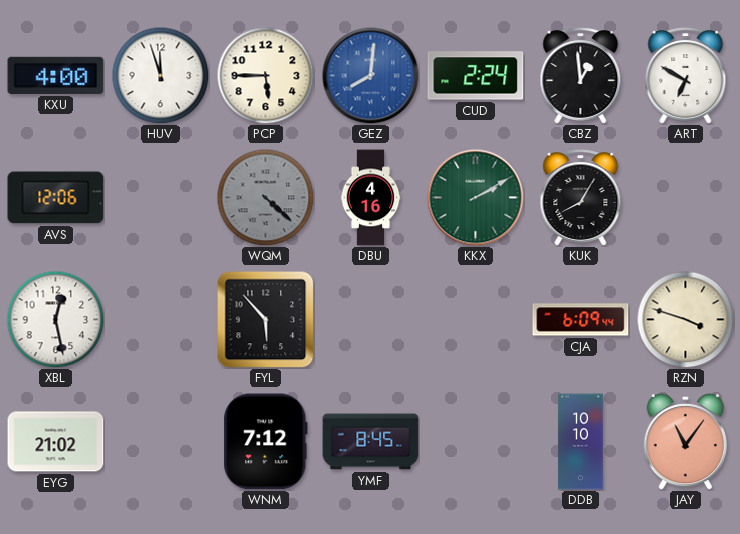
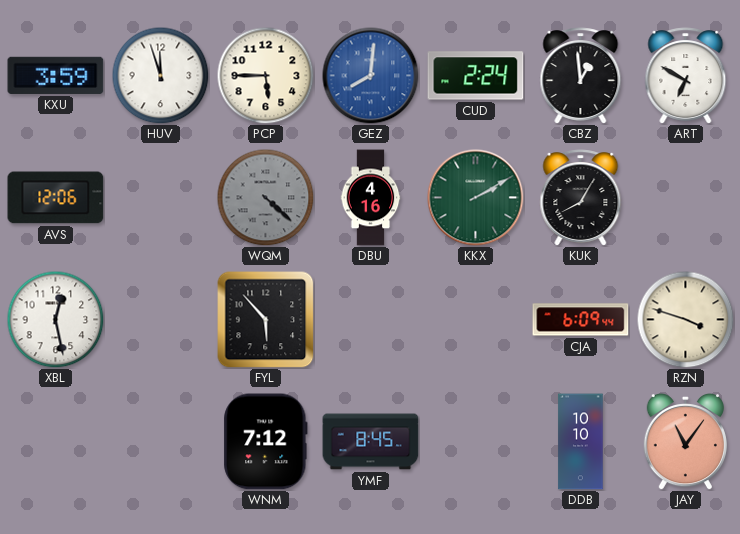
KXU: 4:00 -> 3:59 (56, 75)
EYG: 21:02 -> none (56, 442)
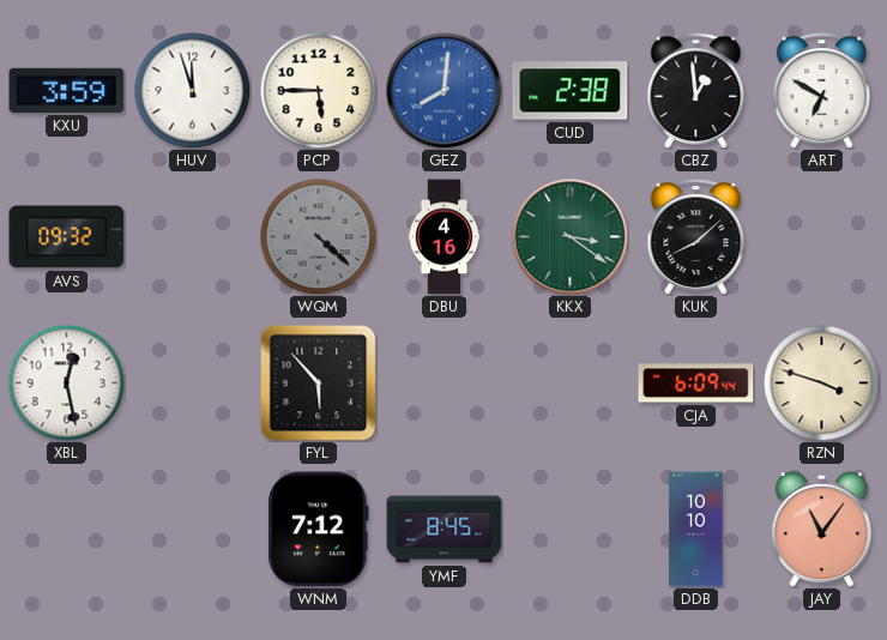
CUD: 2:24 -> 2:38 (571, 91)
AVS: 12:06 -> 09:32 (67, 237)
KKX: 2:10 -> 3:21 (571, 237)
KUK: 8:05 -> 8:08 (696, 237)
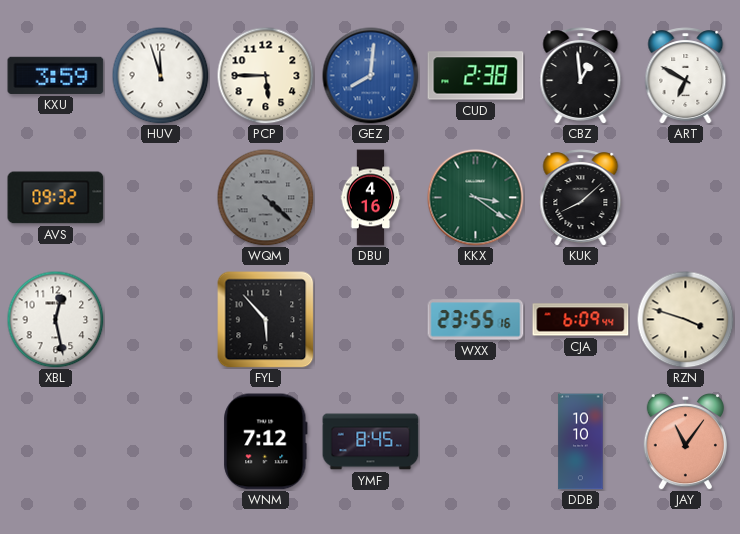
WXX: none -> 23:55 (476, 320)
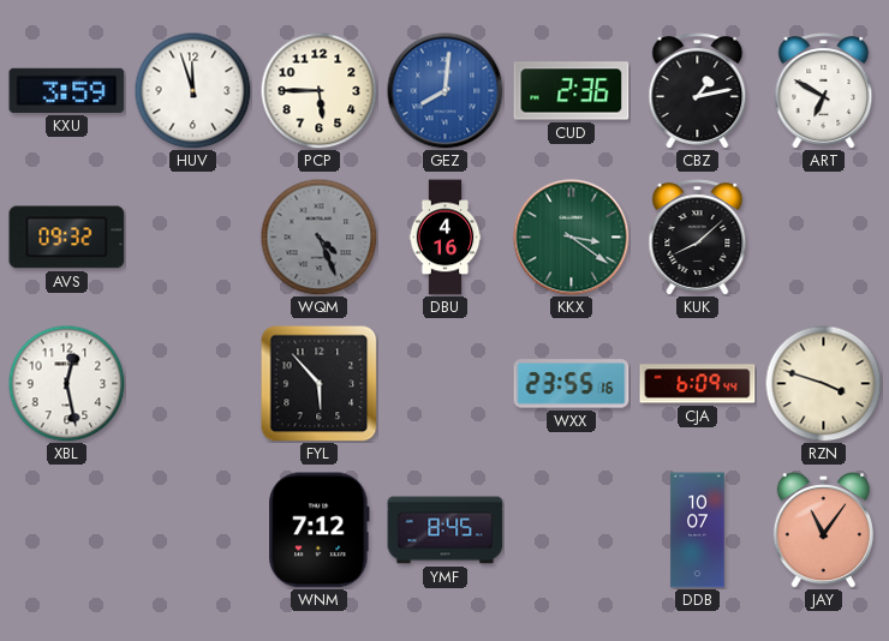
CUD: 2:38 -> 2:36 (572, 91)
CBZ: 12:59 -> 1:13 (698, 91)
WQM: 4:22 -> 4:26 (318, 236)
DDB: 10:10 -> 10:07 (698, 531)
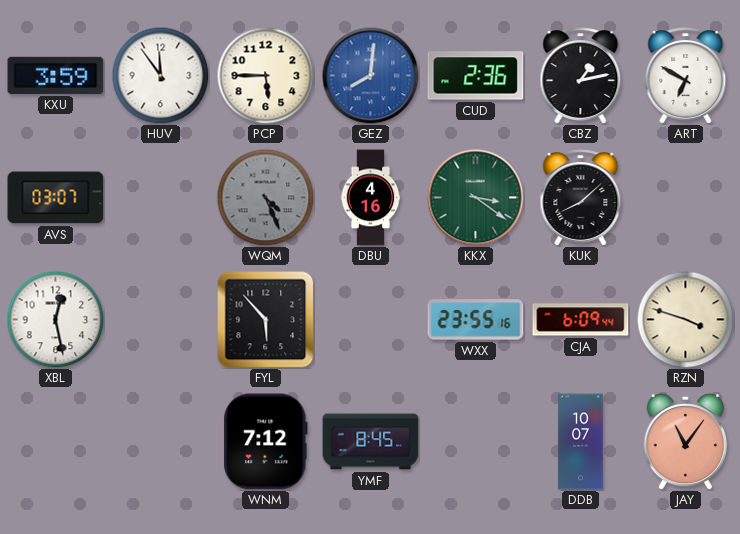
HUV: 11:57 -> 11:54 (160, 75)
AVS: 09:32 -> 03:07 (56, 198)
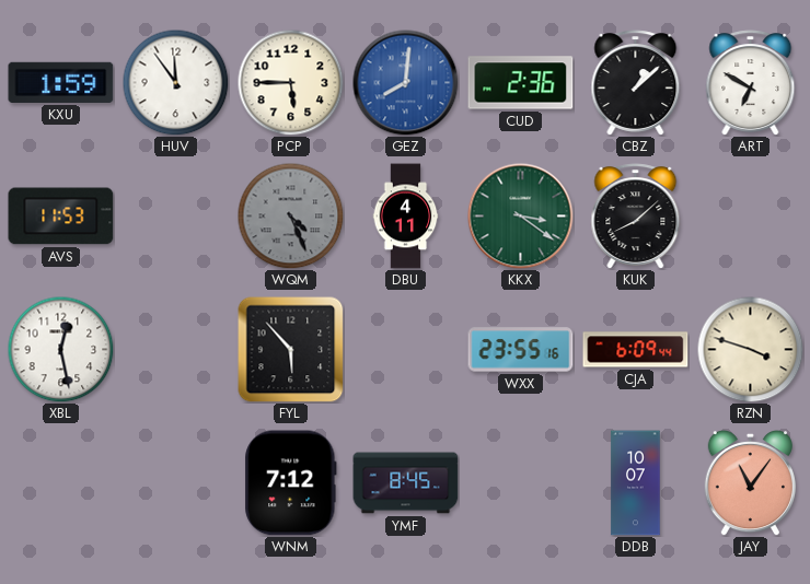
KXU: 3:59 -> 1:59 (61, 82)
CBZ: 1:13 -> 1:08 (636, 83)
AVS: 03:07 -> 11:53 (61, 217)
DBU: 4:16 -> 4:11 (406, 217)
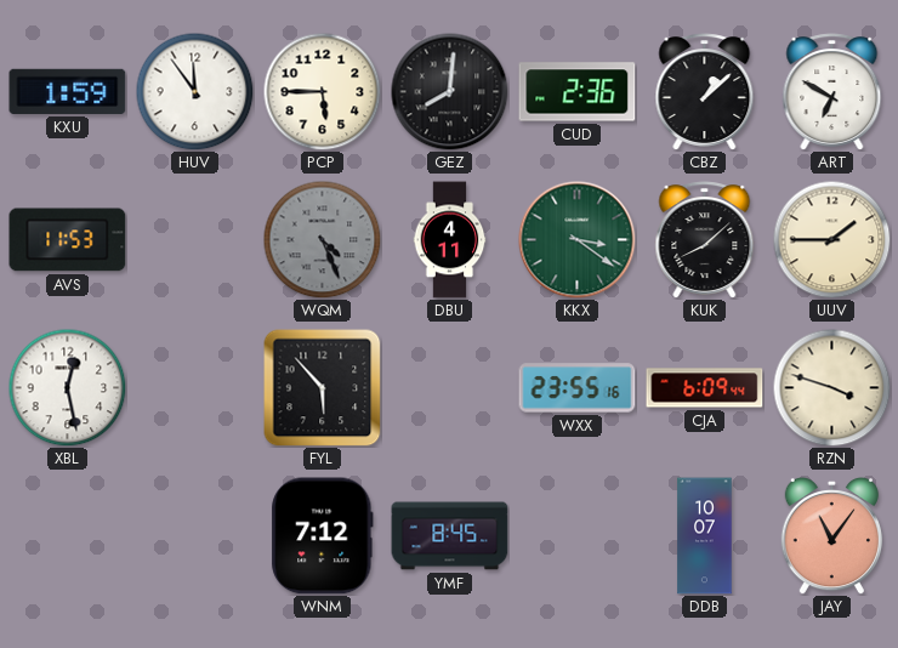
GEZ dial: blue -> black (450, 92)
UUV: none -> 1:45 (831, 239)
